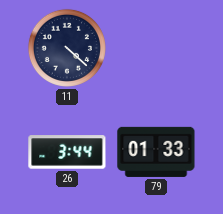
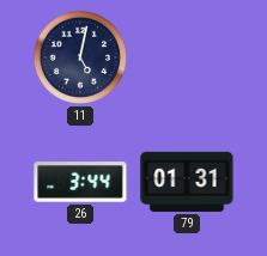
11: 4:22 -> 5:02 (80, 57)
79: 01:33 -> 01:31 (187, 182)
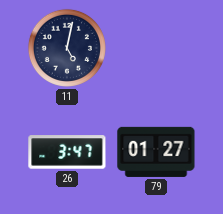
26: 3:44 -> 3:47 (67, 152)
79: 01:31 -> 01:27 (156, 152)
